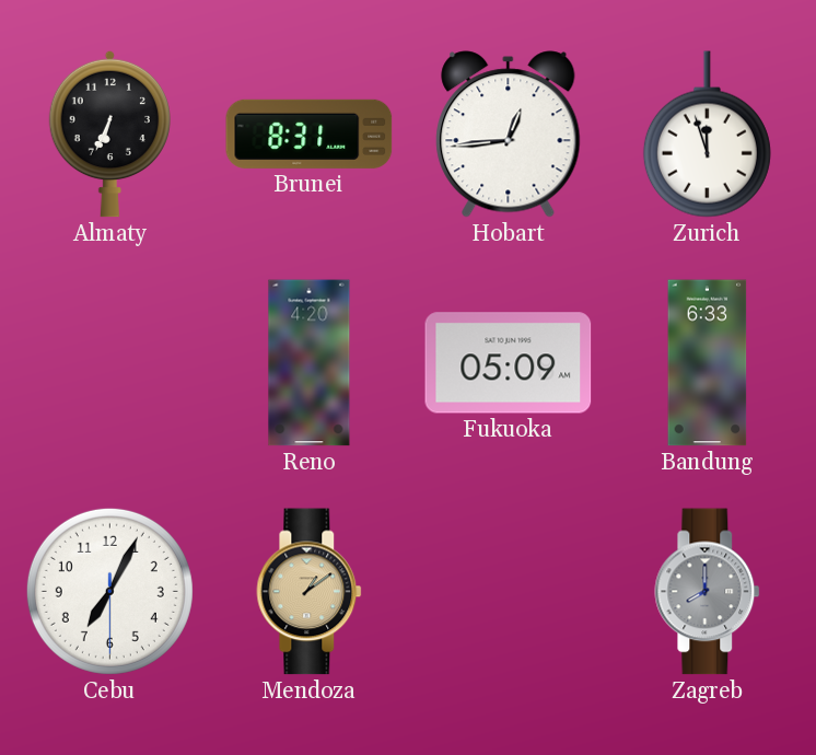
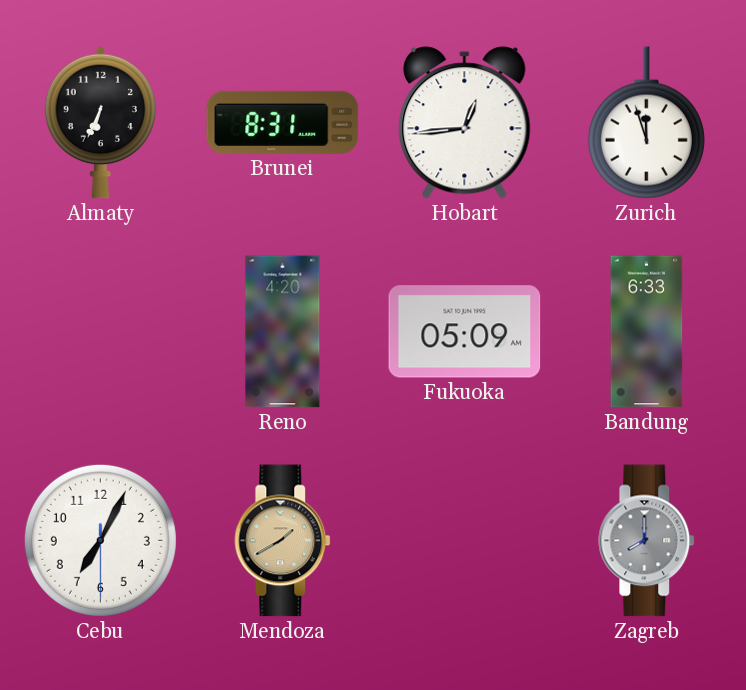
Mendoza: 1:09 -> 1:40 (283, 541)
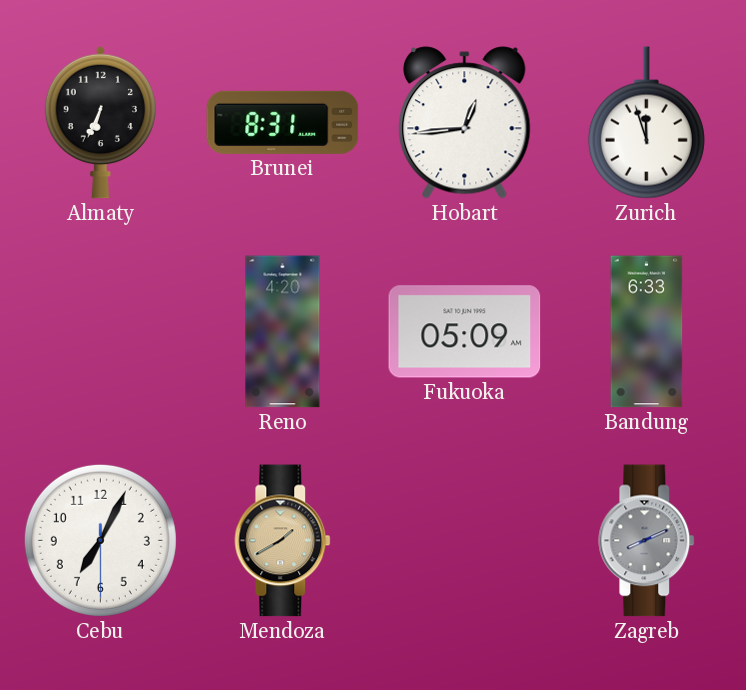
Zagreb: 8:00 -> 8:11 (647, 541)
